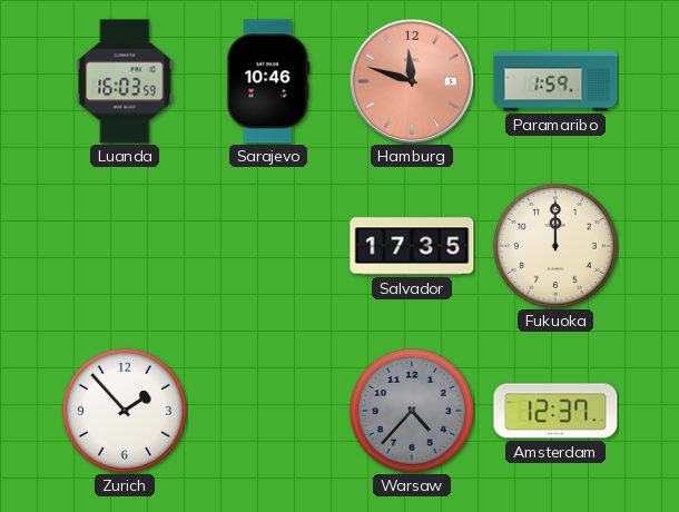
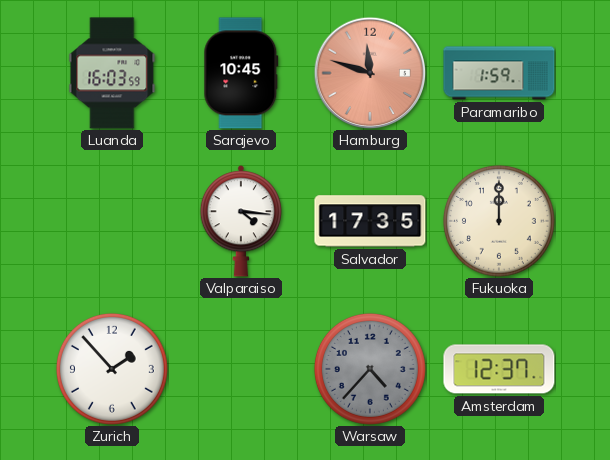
Sarajevo: 10:46 -> 10:45 (241, 73)
Valparaiso: none -> 4:16 (240, 221)
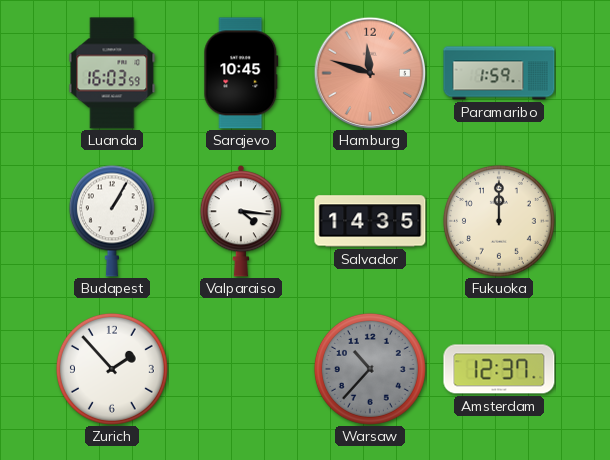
Budapest: none -> 1:05 (112, 221)
Salvador: 17:35 -> 14:35 (370, 221)
Warsaw: 4:37 -> 10:37 (370, 369)
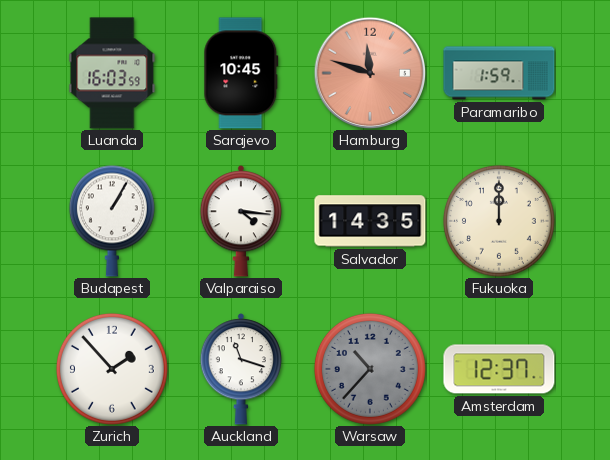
Auckland: none -> 11:18 (240, 369)
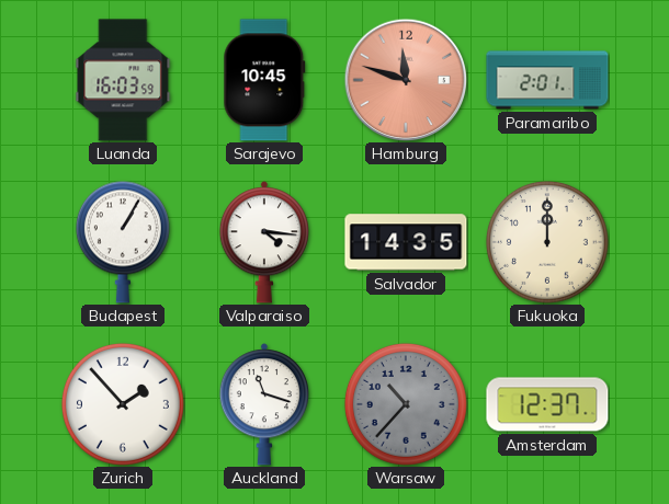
Paramaribo: 1:59 -> 2:01 (547, 80)
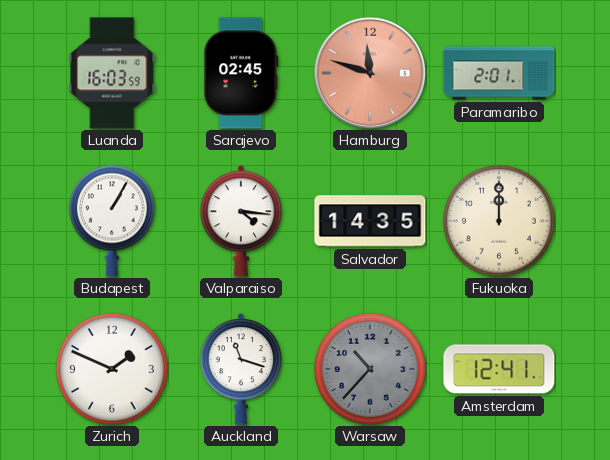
Sarajevo: 10:45 -> 02:45 (241, 73)
Zurich: 1:53 -> 1:49 (112, 369)
Amsterdam: 12:37 -> 12:41 (499, 369)
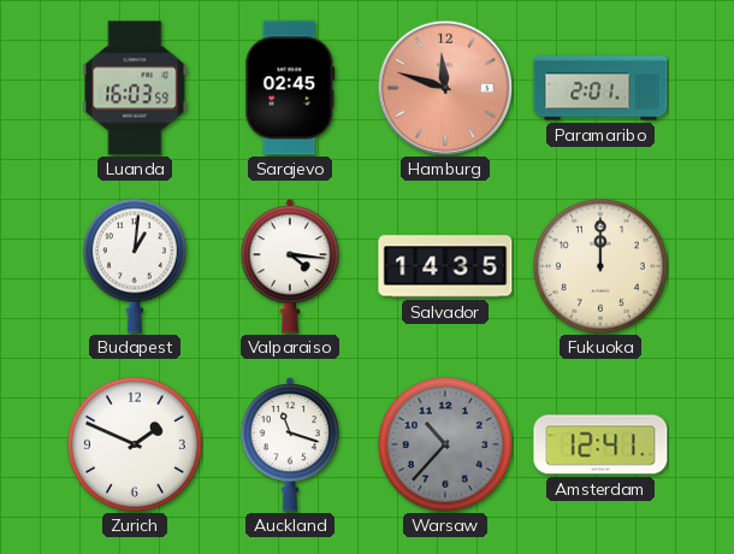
Budapest: 1:05 -> 1:01 (135, 266)
